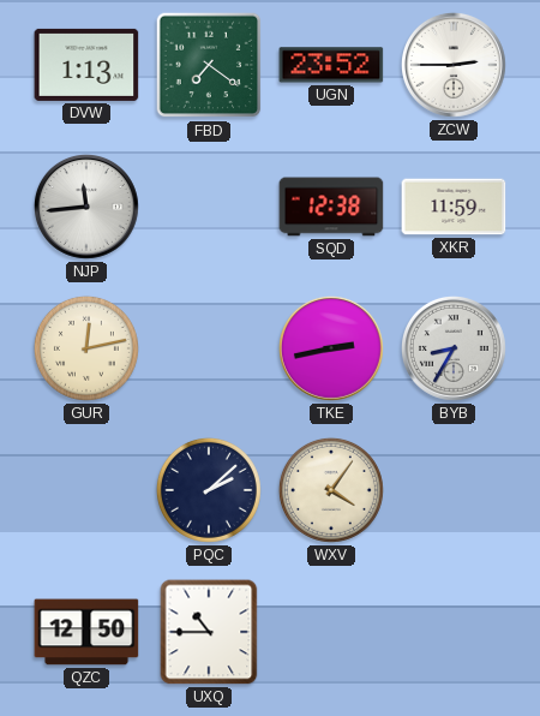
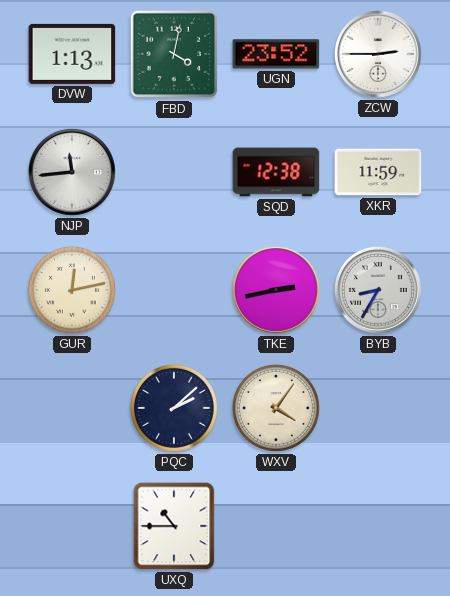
FBD: 7:21 -> 4:02 (174, 54)
QZC: 12:50 -> none (86, 632)
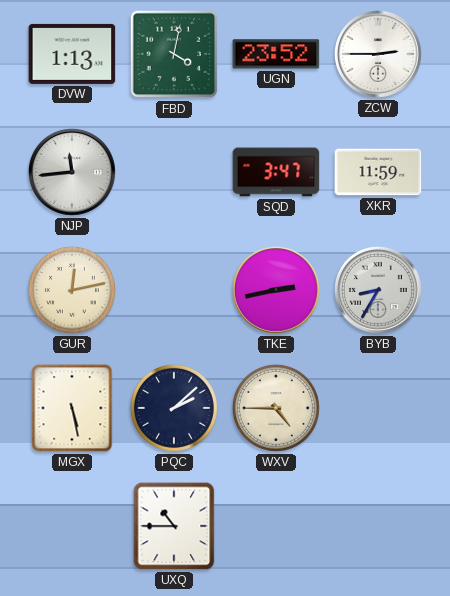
SQD: 12:38 -> 3:47 (276, 172)
MGX: none -> 5:28 (72, 408)
WXV: 4:06 -> 4:45 (276, 408)
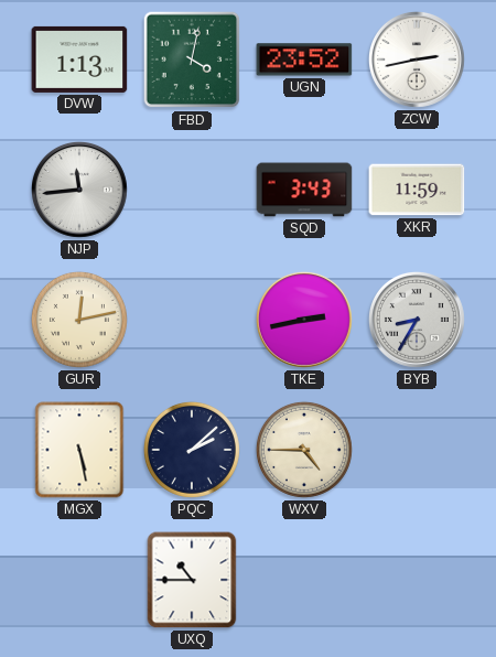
ZCW: 2:45 -> 2:43 (417, 60)
SQD: 3:47 -> 3:43 (304, 190)
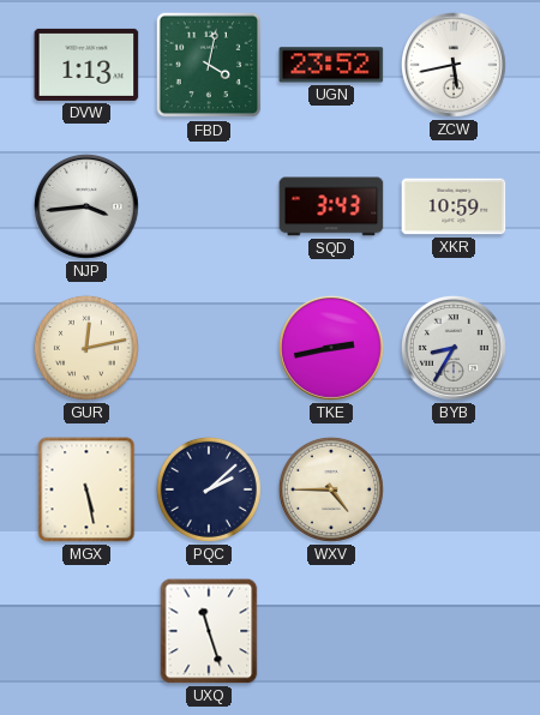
ZCW: 2:43 -> 5:43 (454, 65)
NJP: 11:44 -> 3:44 (86, 206)
XKR: 11:59 -> 10:59 (454, 206)
UXQ: 10:45 -> 11:27 (209, 631)
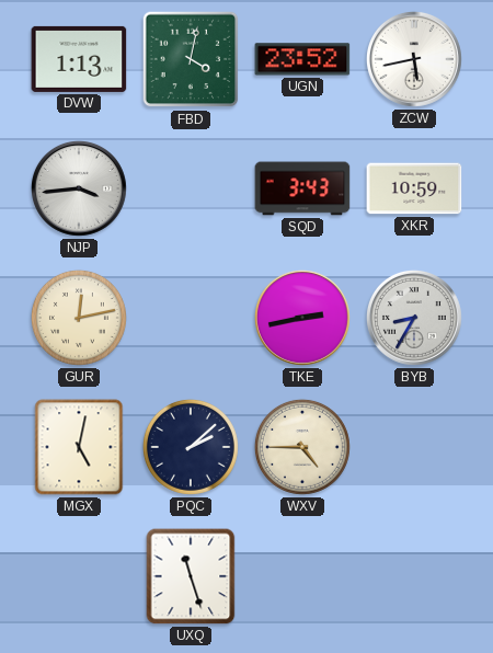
MGX: 5:28 -> 5:02 (79, 447)
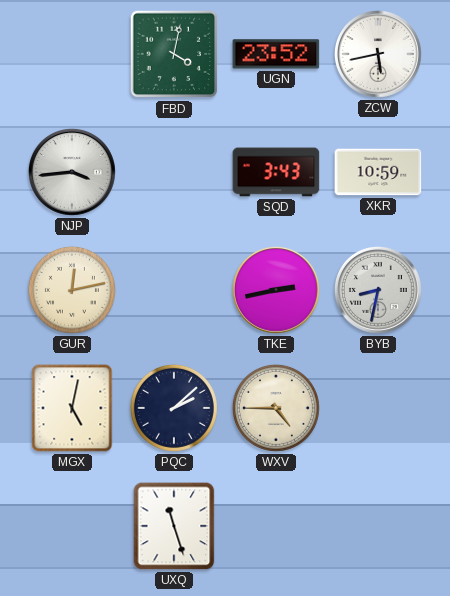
DVW: 1:13 -> none (79, 59)
BYB: 8:35 -> 8:32 (378, 290)
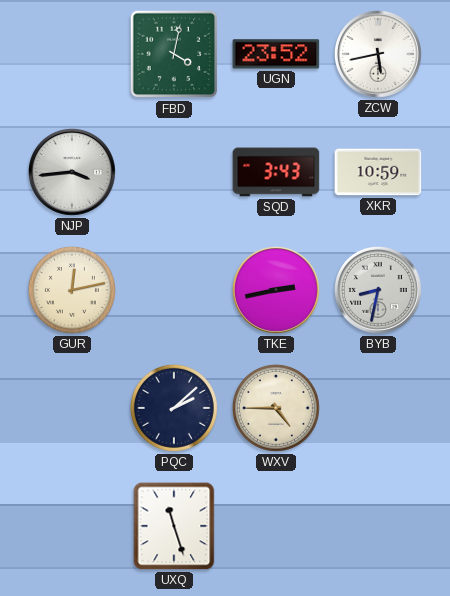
MGX: 5:02 -> none (72, 408)
